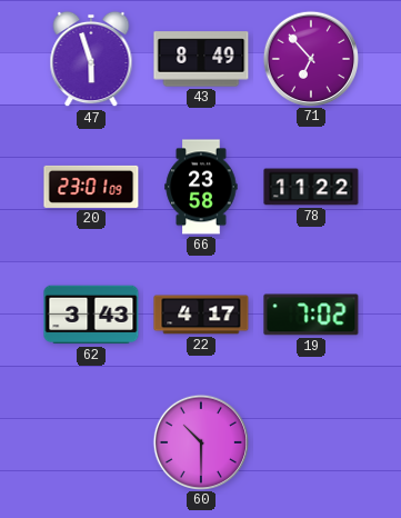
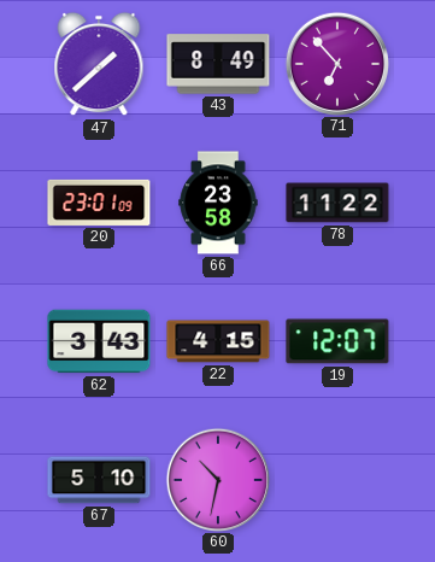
47: 5:57 -> 1:38 (99, 64)
22: 4:17 -> 4:15 (218, 341)
19: 7:02 -> 12:07 (337, 341)
67: none -> 5:10 (99, 480)
60: 10:30 -> 10:32 (217, 479)
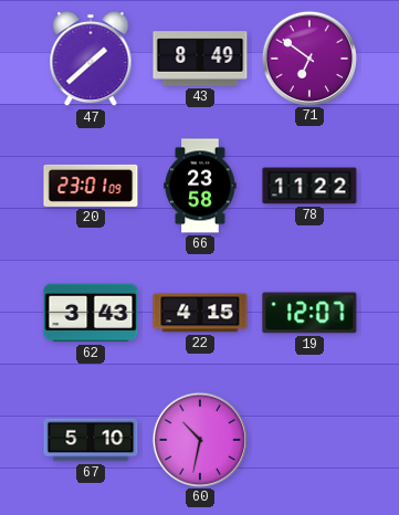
71: 6:53 -> 6:51 (308, 57)
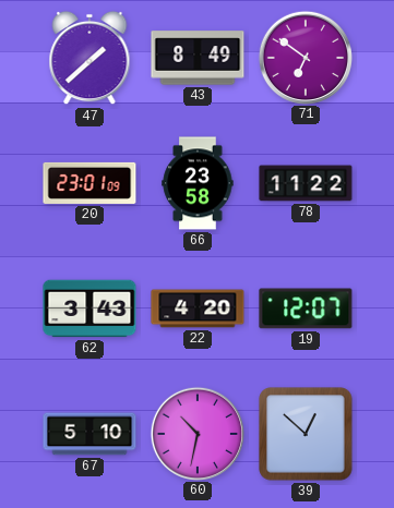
22: 4:15 -> 4:20 (198, 309)
39: none -> 12:52 (306, 434)
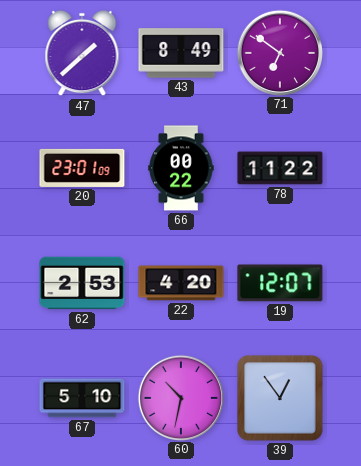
66: 23:58 -> 00:22 (181, 168)
62: 3:43 -> 2:53 (82, 283)
39: 12:52 -> 12:54 (280, 398)
